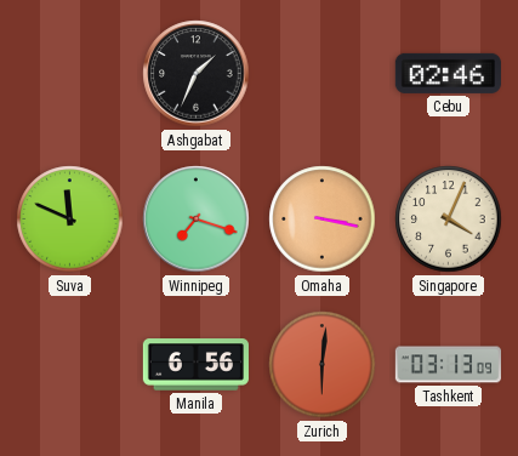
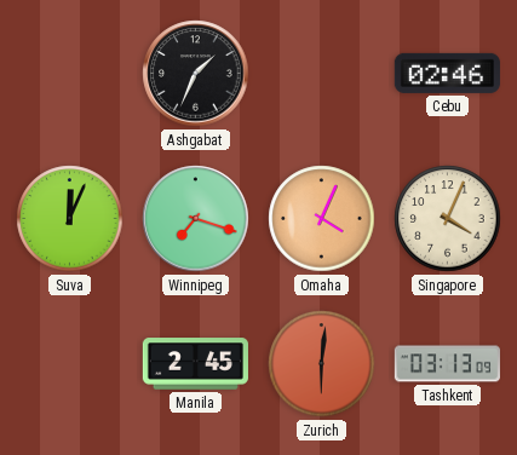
Suva: 11:49 -> 12:04 (70, 219)
Omaha: 3:17 -> 4:04 (322, 219)
Manila: 6:56 -> 2:45 (195, 364)
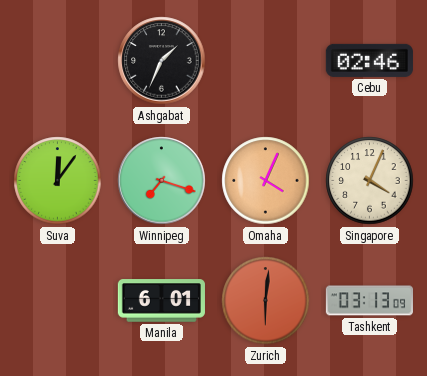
Suva: 12:04 -> 12:06 (58, 181)
Manila: 2:45 -> 6:01 (161, 301)
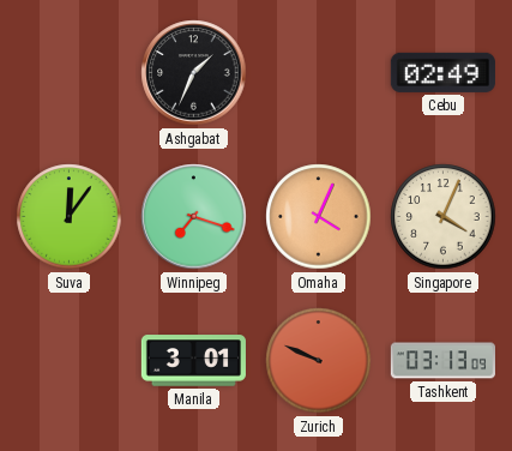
Cebu: 02:46 -> 02:49 (442, 72)
Manila: 6:01 -> 3:01 (193, 361)
Zurich: 6:01 -> 9:49 (319, 361)
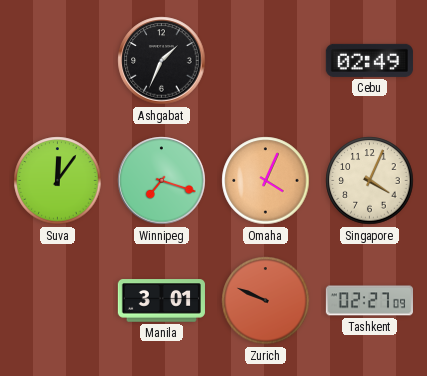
Tashkent: 03:13 -> 02:27 (369, 301)
